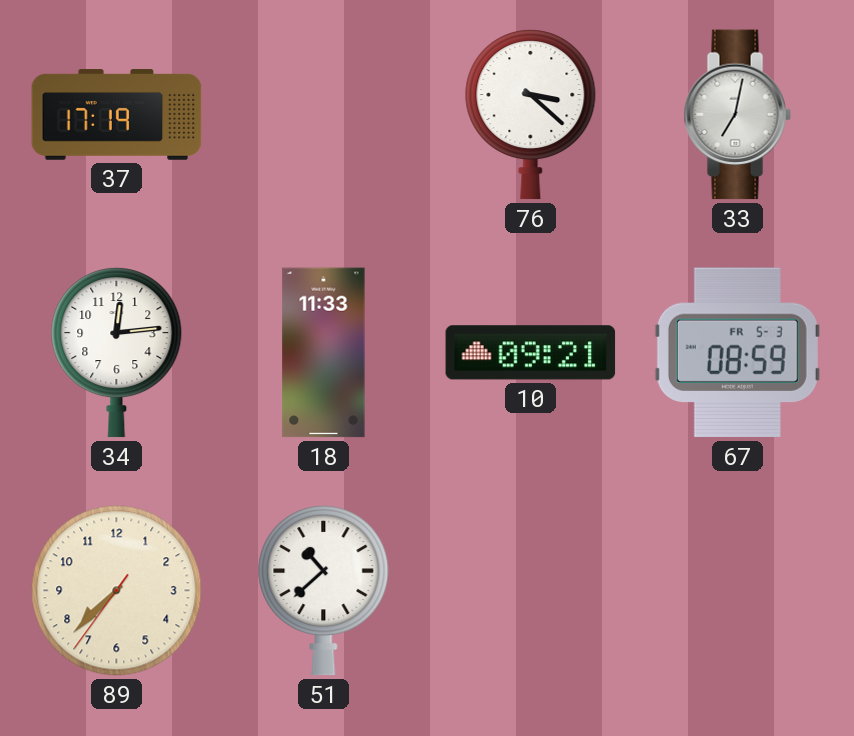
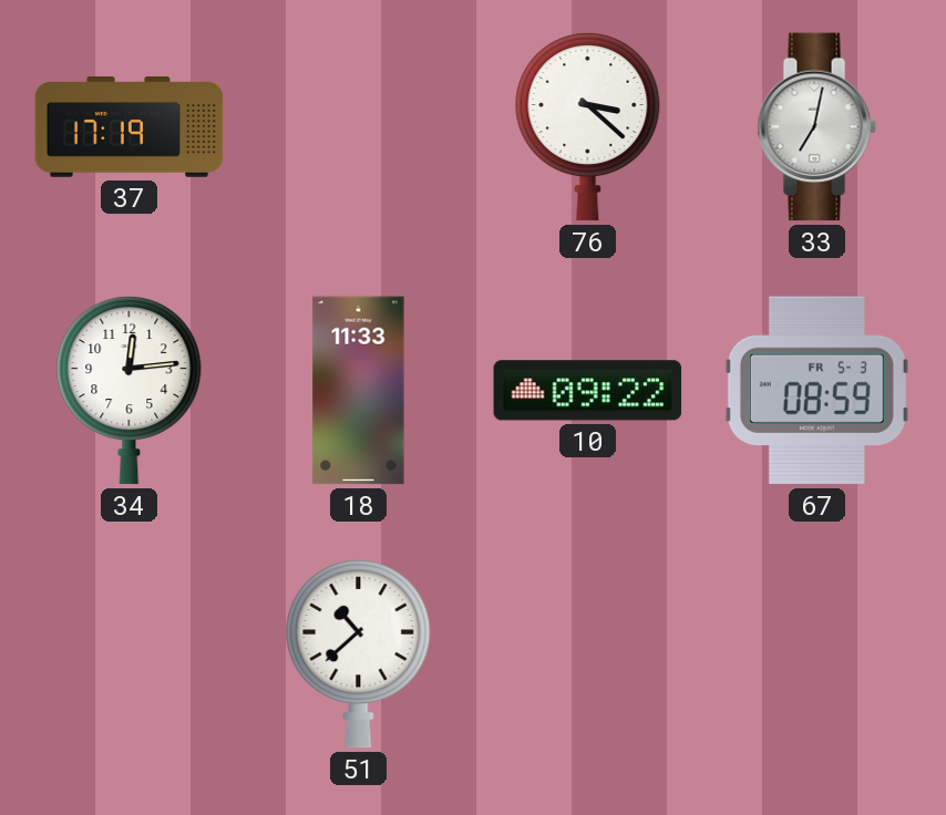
10: 09:21 -> 09:22 (588, 391)
89: 7:37 -> none (117, 591)
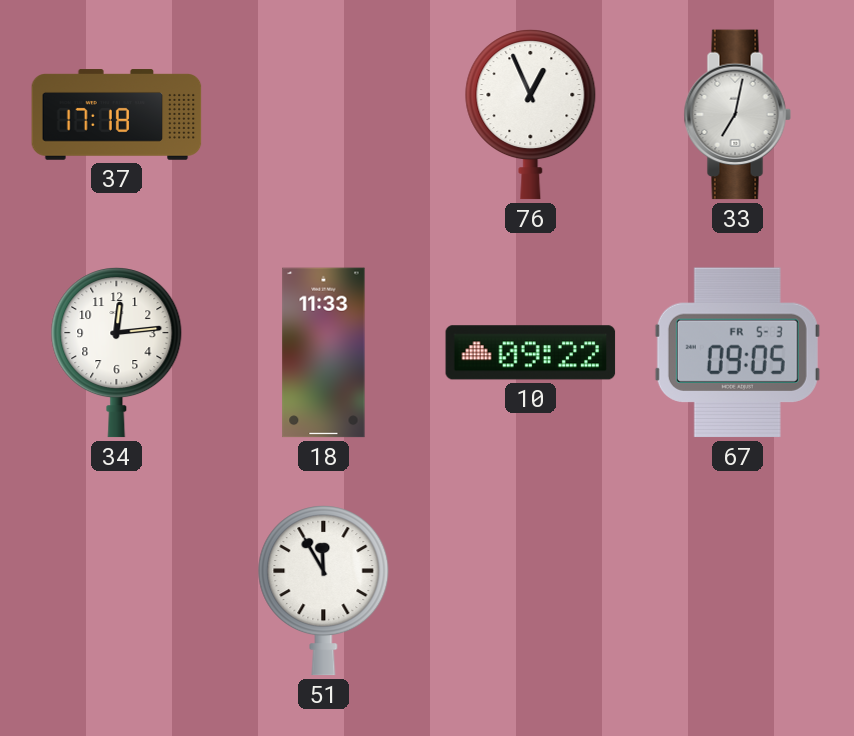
37: 17:19 -> 17:18 (117, 115)
76: 3:22 -> 12:56 (531, 115)
67: 08:59 -> 09:05 (737, 353)
51: 10:38 -> 11:55 (324, 591)
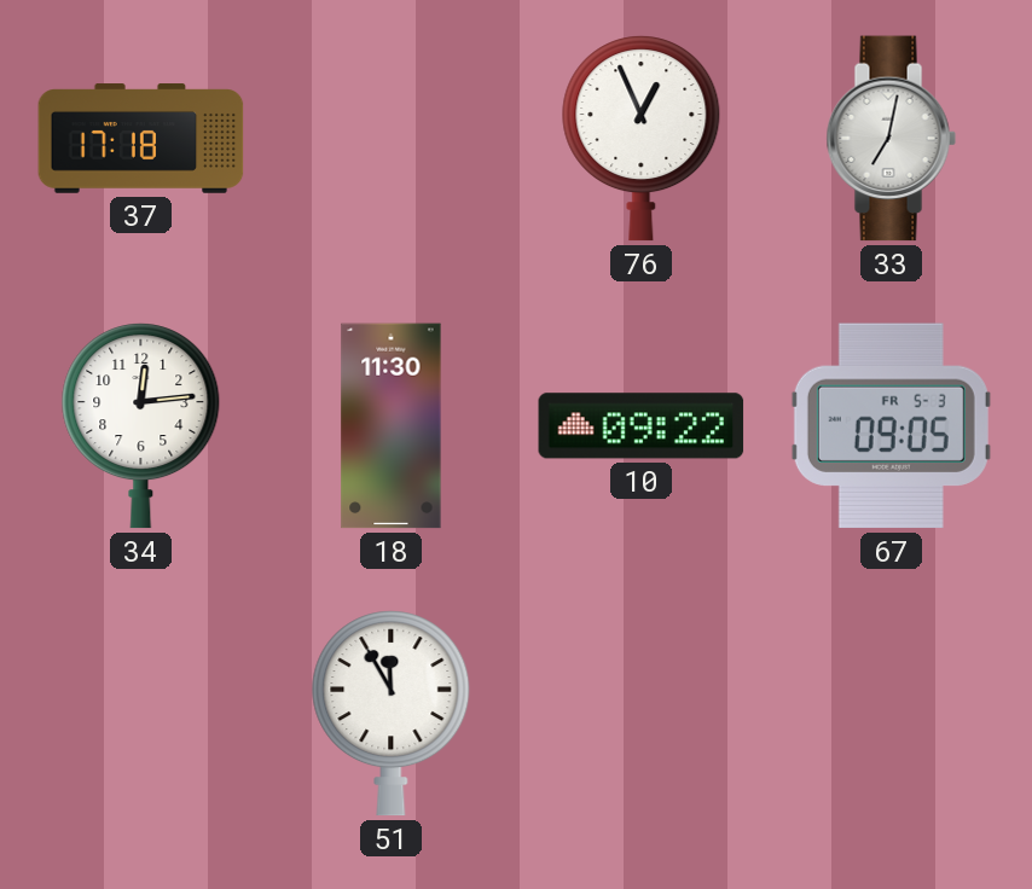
18: 11:33 -> 11:30 (392, 426)
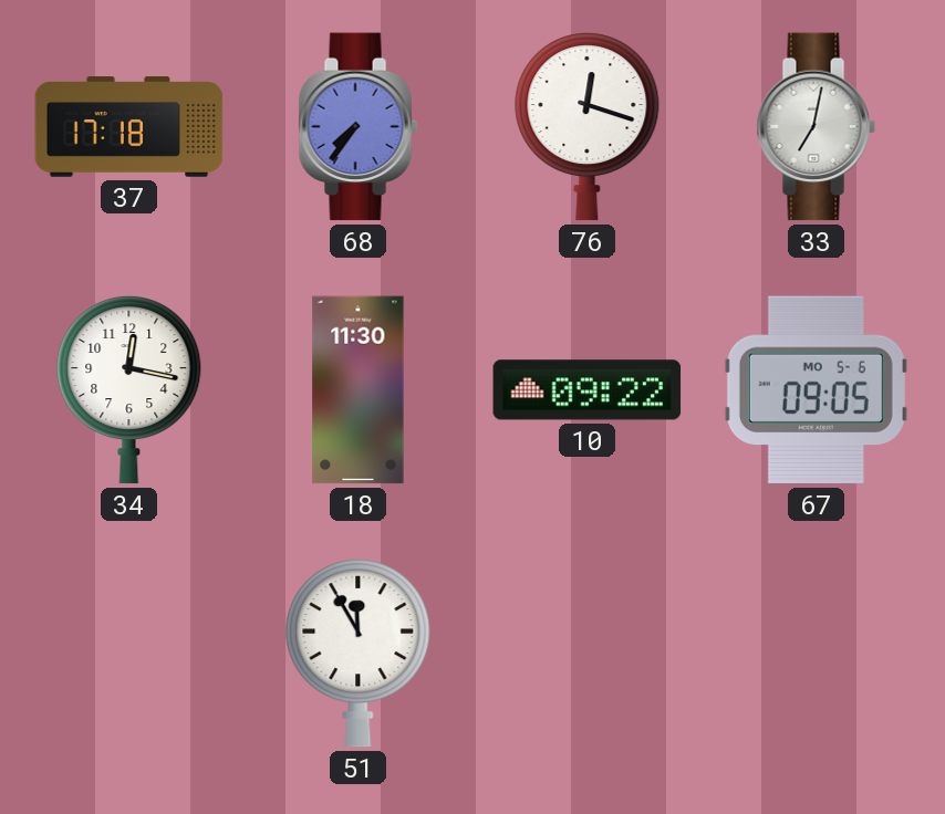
68: none -> 7:36 (357, 127)
76: 12:56 -> 12:18 (588, 127)
34: 12:14 -> 12:17 (129, 390)
67 date: FR 5-3 -> MO 5-6 (816, 390)
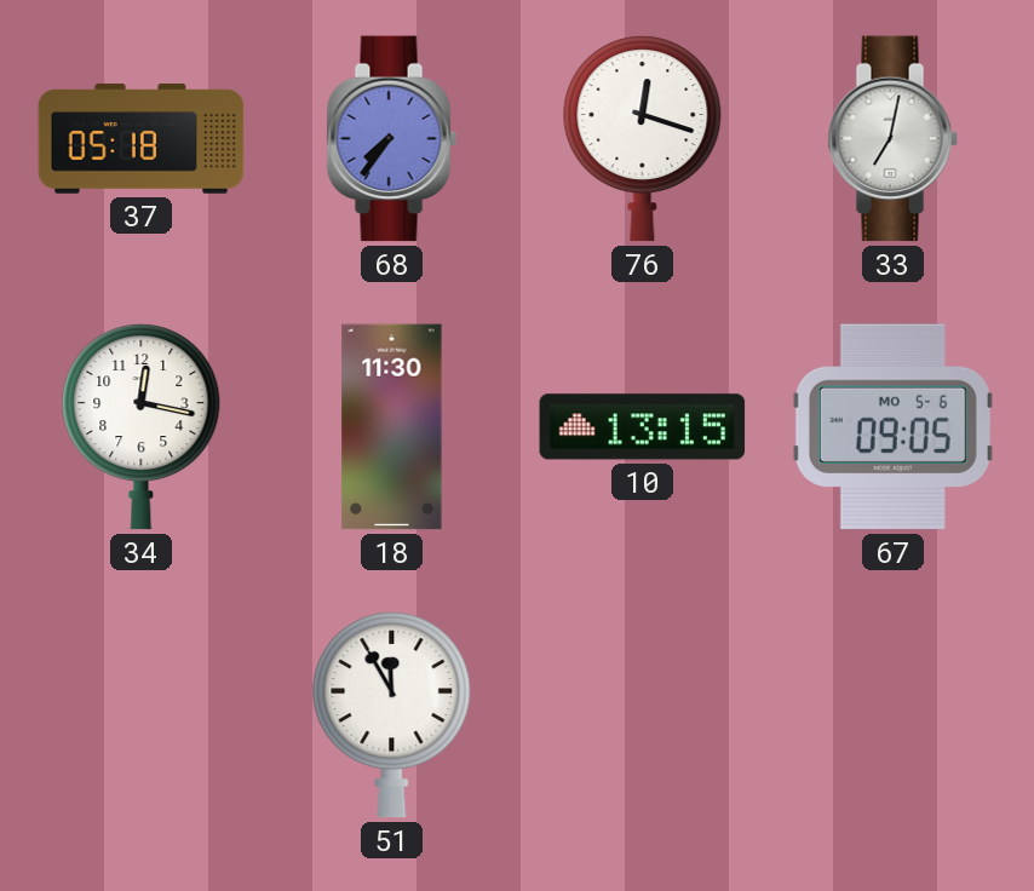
37: 17:18 -> 05:18 (142, 139)
10: 09:22 -> 13:15 (643, 427)
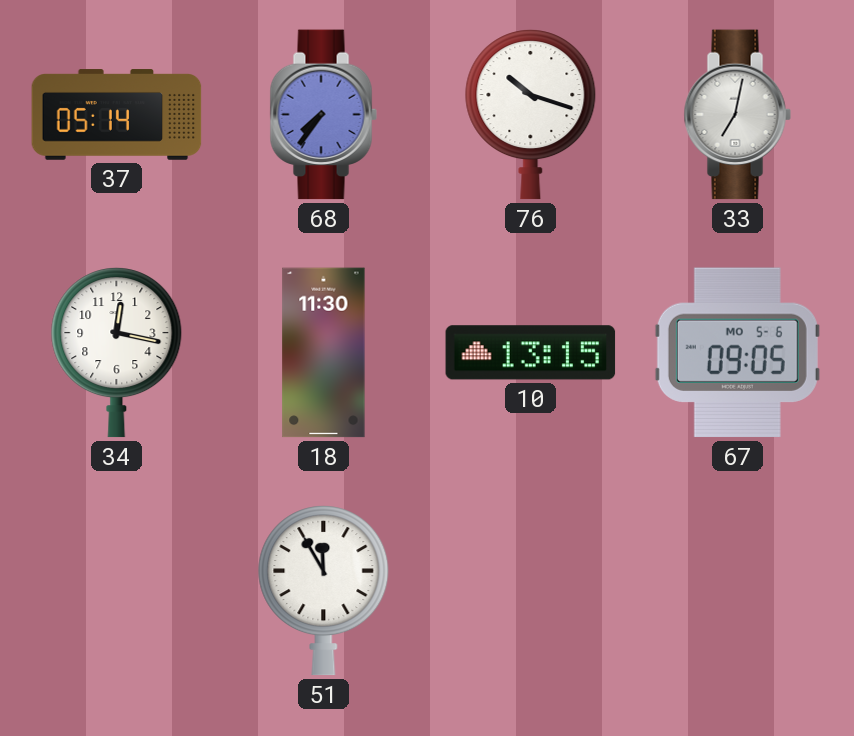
37: 05:18 -> 05:14 (117, 115)
76: 12:18 -> 10:18 (531, 115)
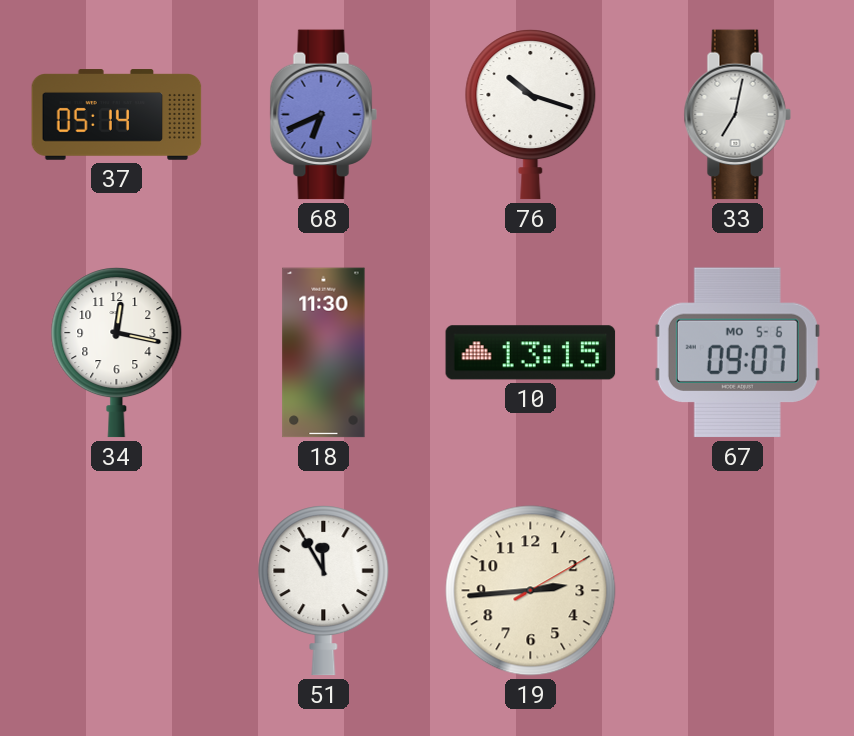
68: 7:36 -> 6:41 (323, 115)
67: 09:05 -> 09:07 (737, 353)
19: none -> 2:44 (531, 591)
